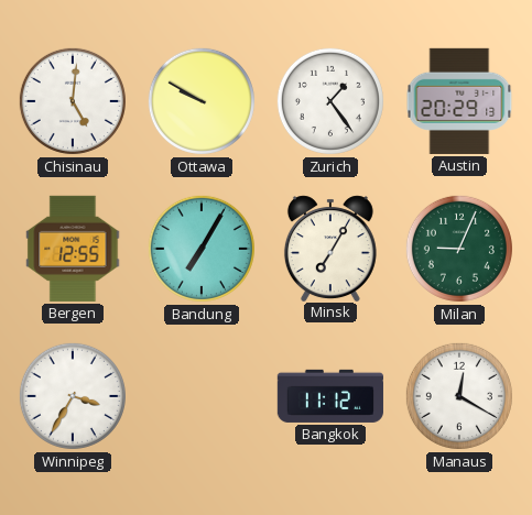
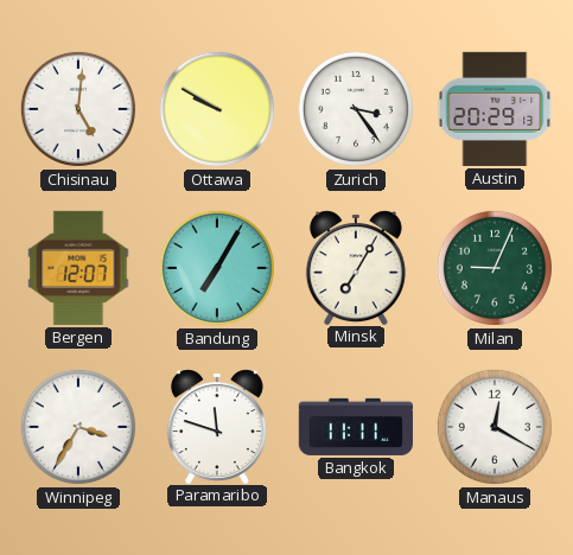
Zurich: 1:24 -> 3:24 (356, 109)
Bergen: 12:55 -> 12:07 (78, 268)
Paramaribo: none -> 11:48 (217, 426)
Bangkok: 11:12 -> 11:11 (356, 427)
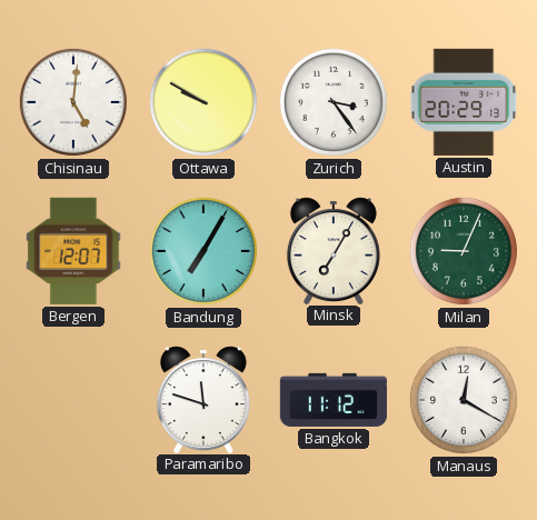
Winnipeg: 3:35 -> none (78, 427)
Bangkok: 11:11 -> 11:12 (334, 400)
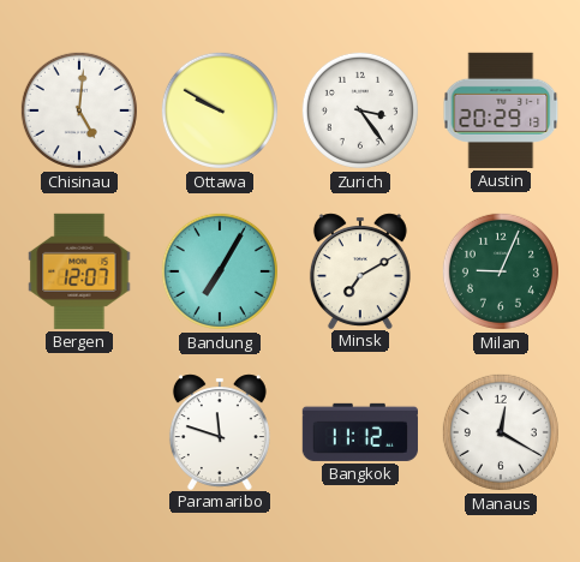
Minsk: 7:05 -> 7:10 (360, 270)
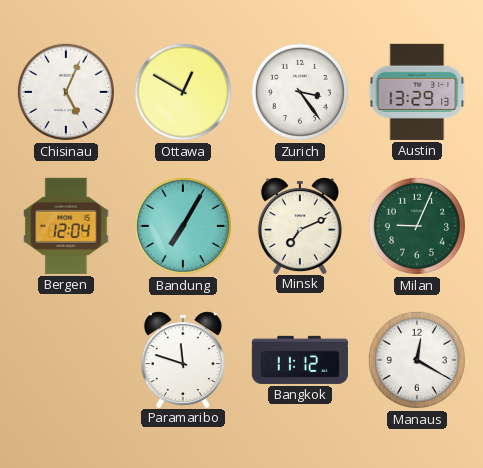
Chisinau: 5:01 -> 5:04 (66, 92)
Ottawa: 9:50 -> 12:50 (183, 92)
Austin: 20:29 -> 13:29 (417, 92)
Bergen: 12:07 -> 12:04 (66, 226)
Minsk: 7:10 -> 7:11 (300, 225)
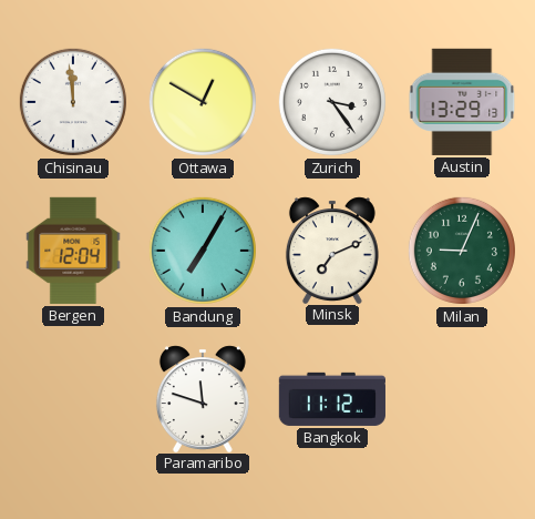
Chisinau: 5:04 -> 11:59 (73, 102)
Manaus: 12:20 -> none (417, 360)
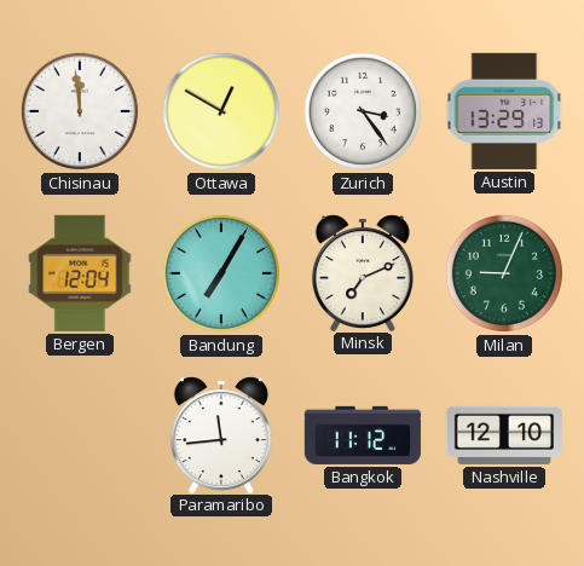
Paramaribo: 11:48 -> 11:44 (221, 434)
Nashville: none -> 12:10 (504, 435)
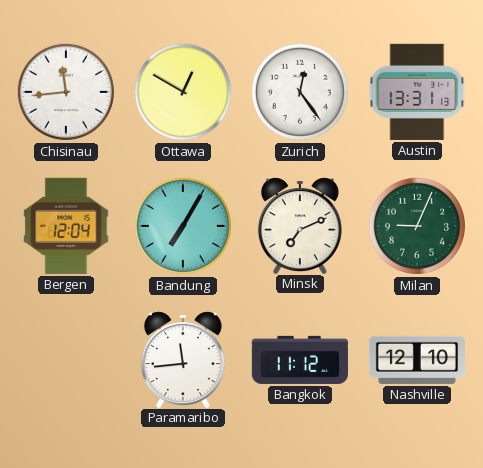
Chisinau: 11:59 -> 11:44 (66, 92)
Zurich: 3:24 -> 12:24 (300, 92)
Austin: 13:29 -> 13:31 (417, 92)
